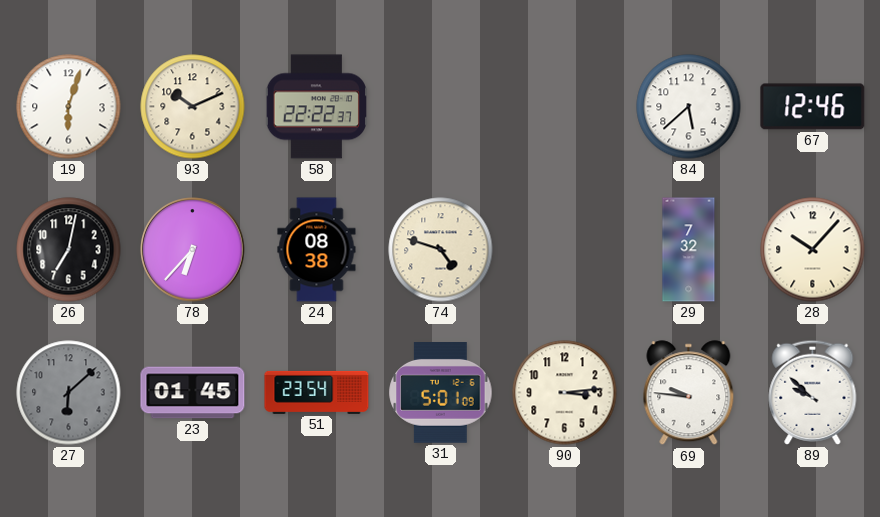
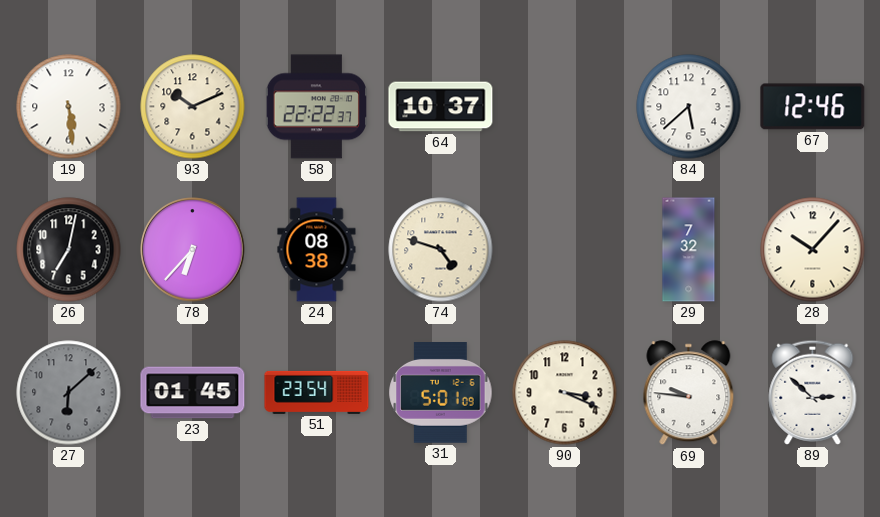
19: 6:03 -> 5:29 (69, 107)
64: none -> 10:37 (441, 107)
90: 3:14 -> 3:19 (565, 393)
89: 9:52 -> 2:52 (813, 392)
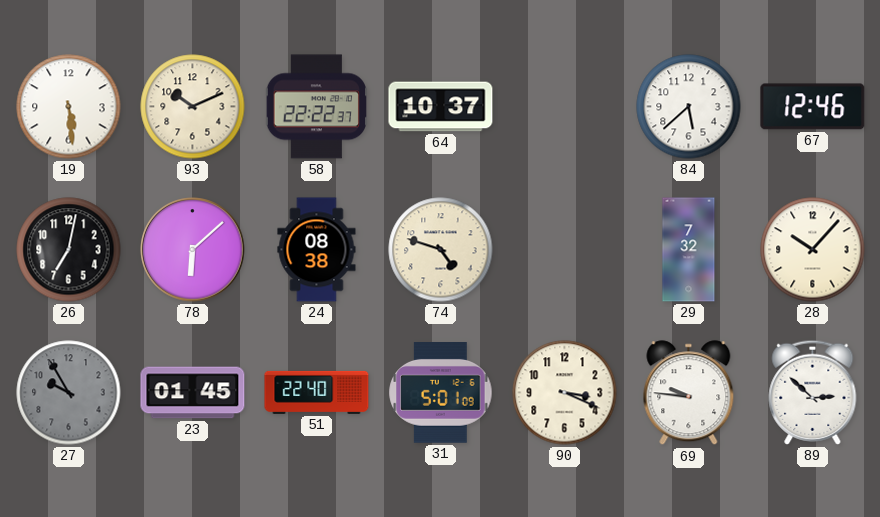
78: 6:37 -> 6:08 (193, 250)
27: 6:08 -> 9:55 (69, 393)
51: 23:54 -> 22:40 (317, 392)
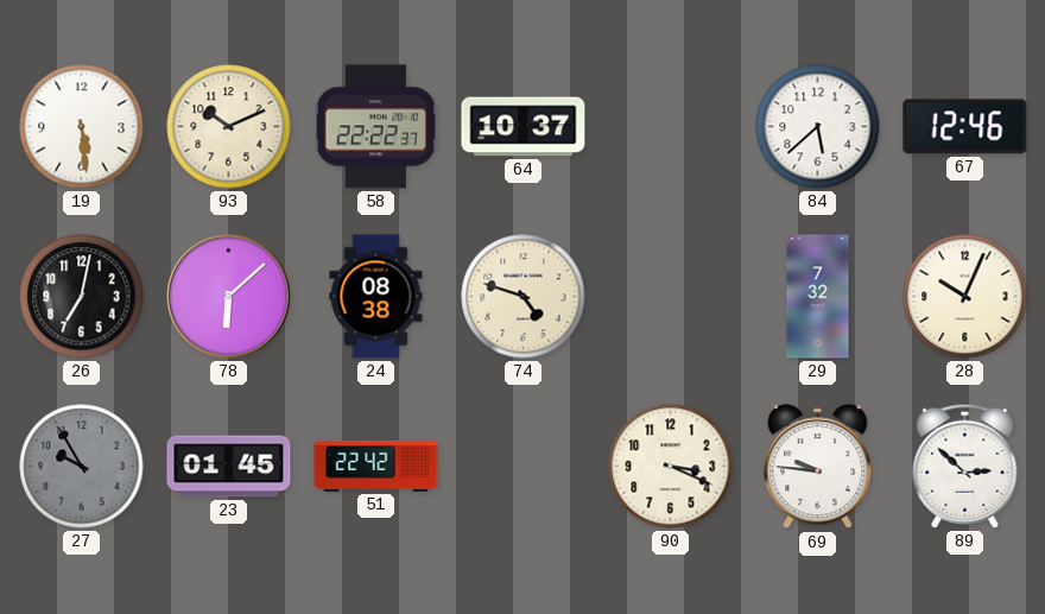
28: 10:07 -> 10:04 (965, 297)
51: 22:40 -> 22:42 (376, 466)
31: 5:01 -> none (441, 393)
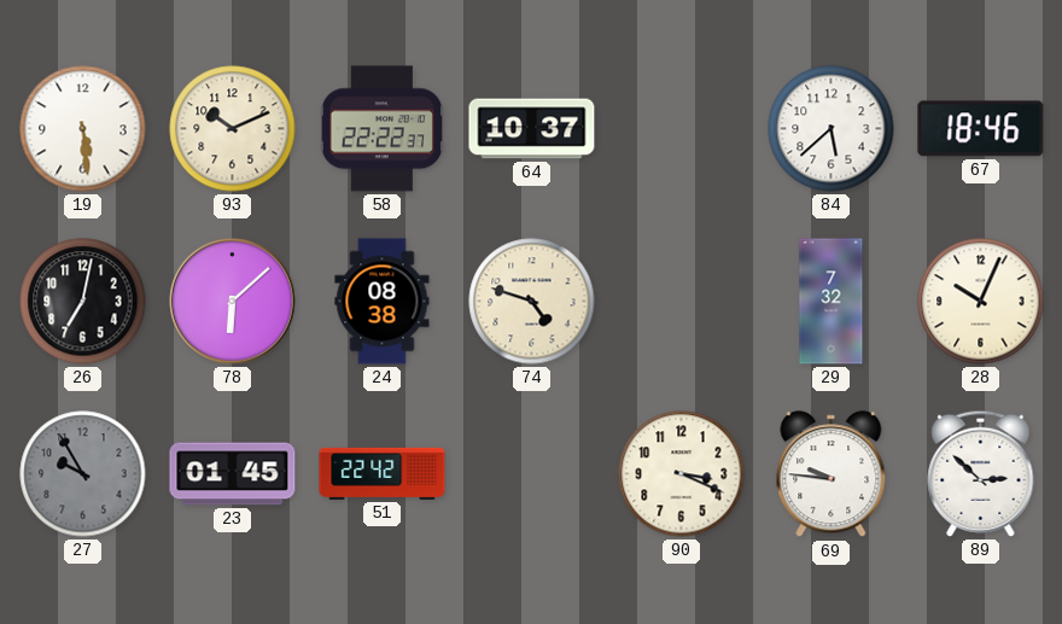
67: 12:46 -> 18:46 (981, 129)
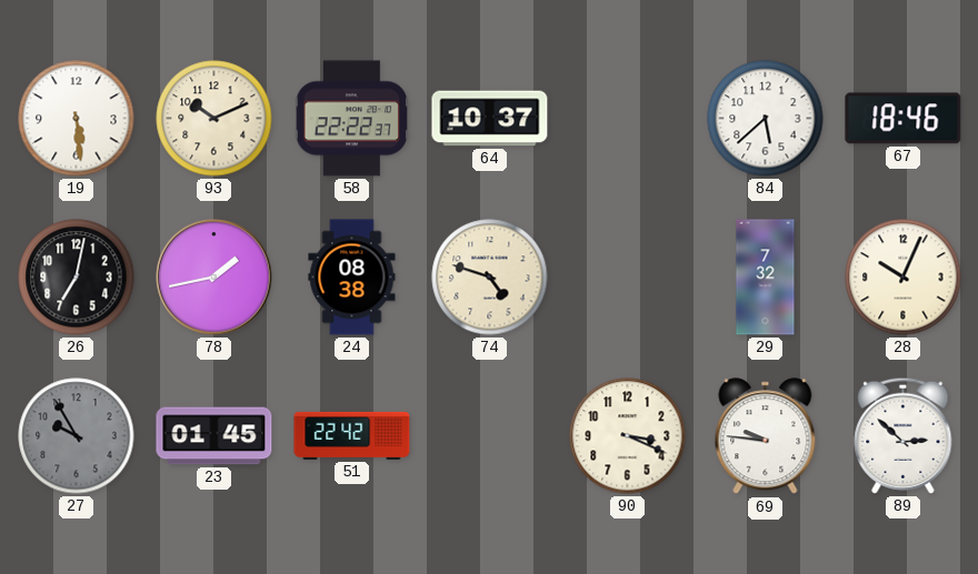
78: 6:08 -> 1:43 (214, 278)
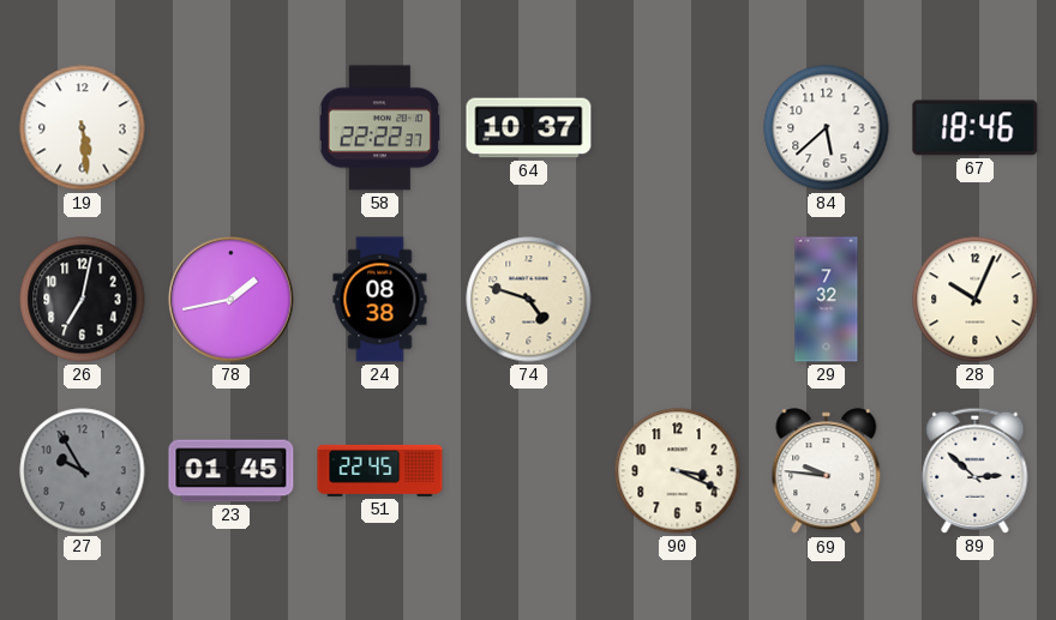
93: 10:11 -> none (214, 119)
51: 22:42 -> 22:45 (380, 470)
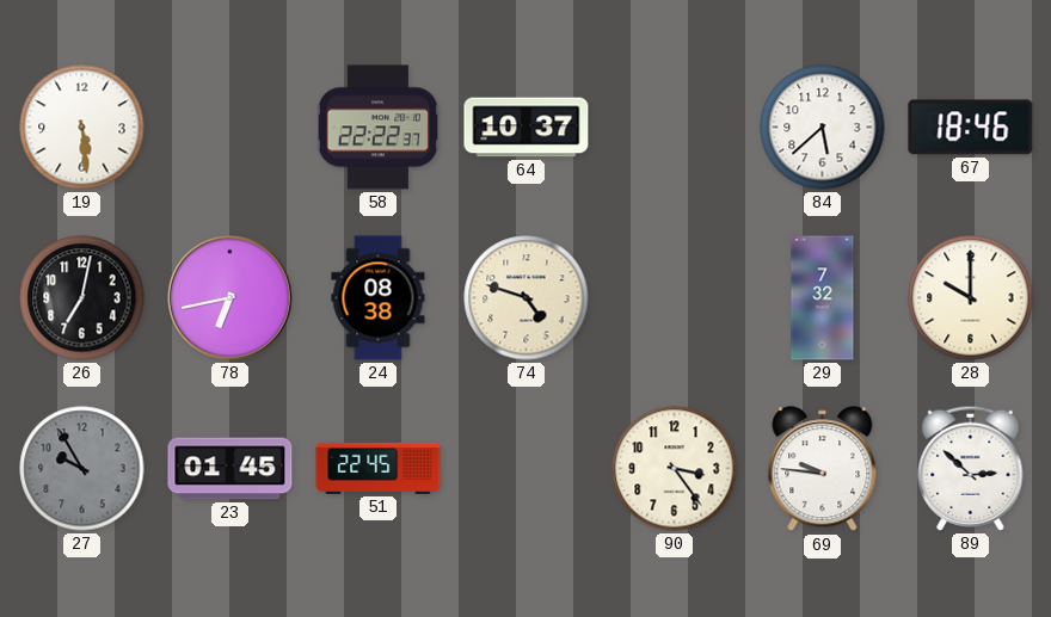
78: 1:43 -> 6:43 (231, 298)
28: 10:04 -> 10:00 (971, 298)
90: 3:19 -> 3:24 (675, 469)
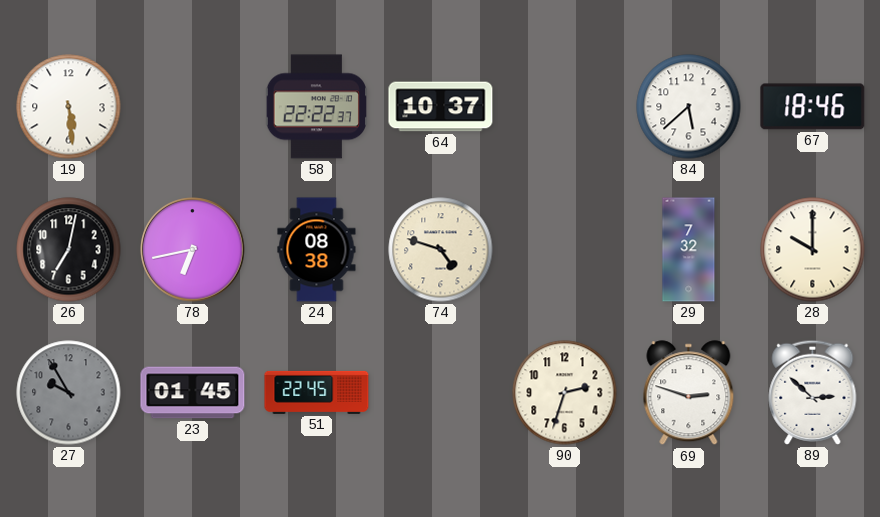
90: 3:24 -> 2:33 (565, 393)
69: 9:46 -> 2:48 (689, 393)
